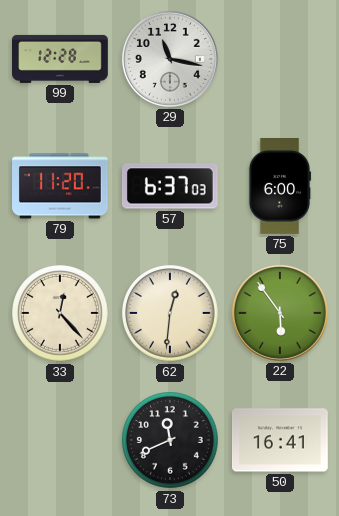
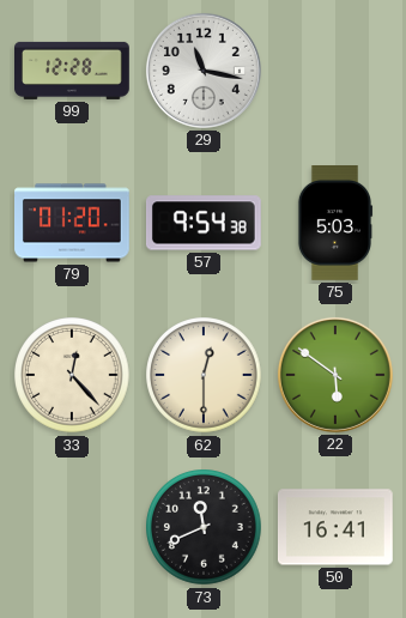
79: 11:20 -> 01:20 (73, 223)
57: 6:37 -> 9:54 (204, 223)
75: 6:00 -> 5:03 (335, 224)
62: 12:31 -> 12:30 (205, 376)
22: 5:54 -> 5:51 (335, 375)
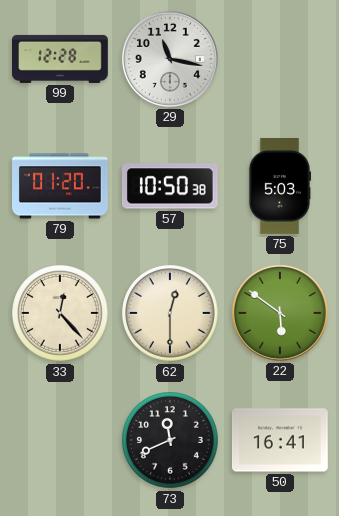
57: 9:54 -> 10:50 (170, 186)
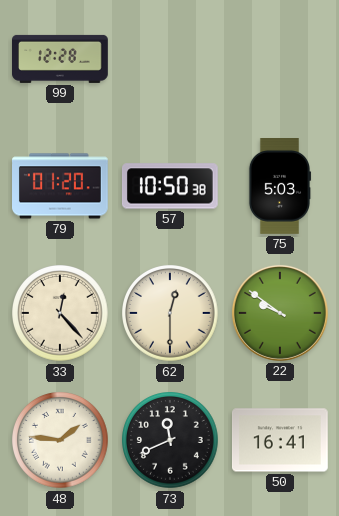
29: 11:17 -> none (170, 59)
22: 5:51 -> 9:51 (280, 313)
48: none -> 1:46 (61, 441)
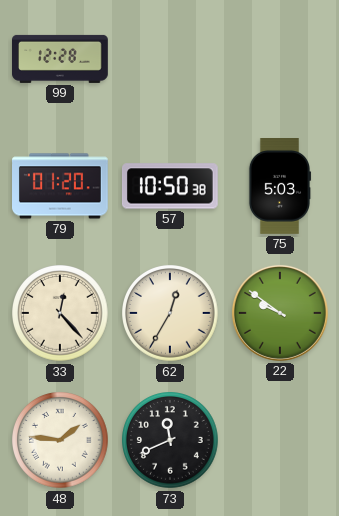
62: 12:30 -> 12:35 (171, 314)
50: 16:41 -> none (280, 440)
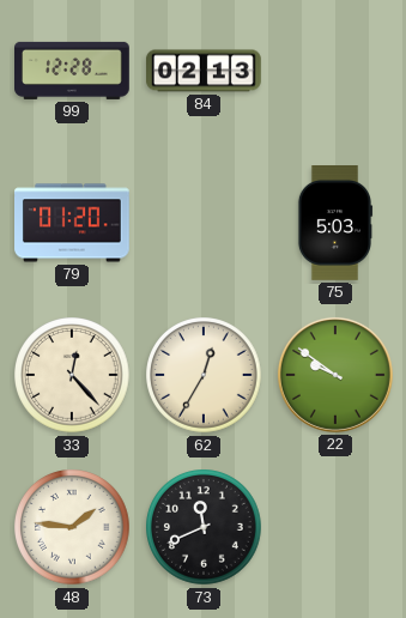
84: none -> 02:13 (205, 71)
57: 10:50 -> none (170, 186)
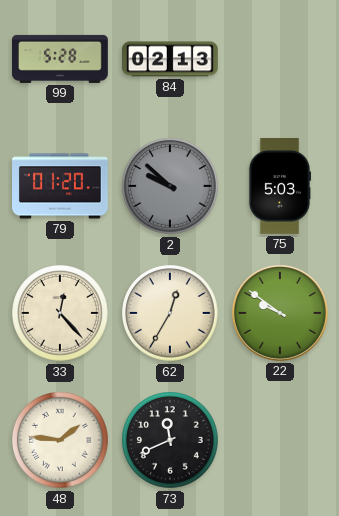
99: 12:28 -> 5:28 (61, 59)
2: none -> 9:52 (171, 187)
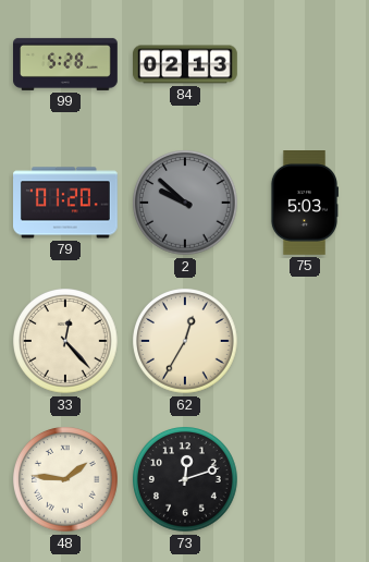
22: 9:51 -> none (280, 313)
73: 11:41 -> 12:12 (186, 480)
